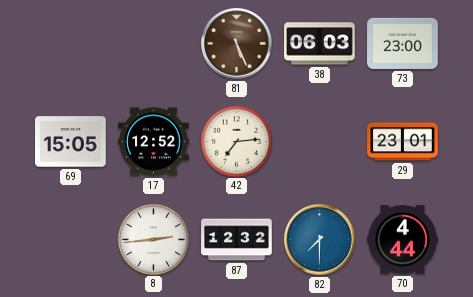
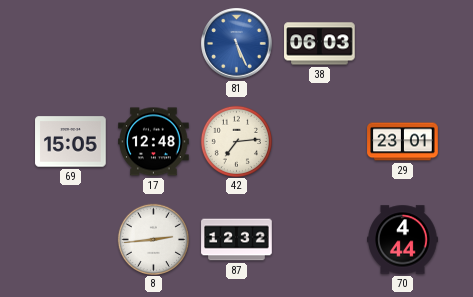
81 dial: brown -> blue (237, 44)
73: 23:00 -> none (403, 43)
17: 12:52 -> 12:48 (154, 142)
82: 7:30 -> none (320, 240)
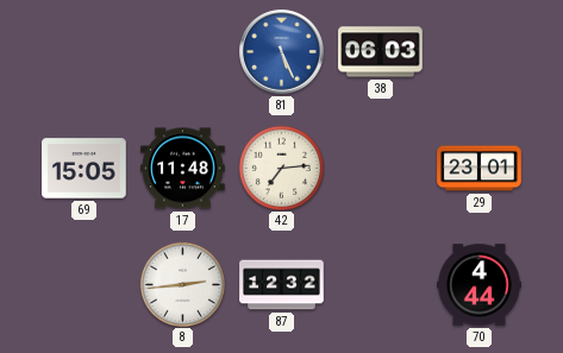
17: 12:48 -> 11:48 (183, 169)
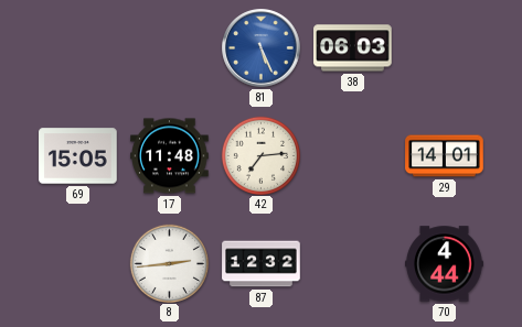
29: 23:01 -> 14:01 (445, 156)
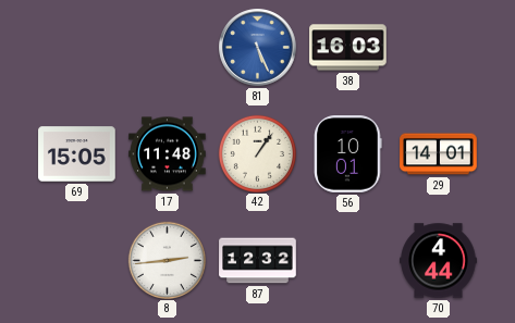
38: 06:03 -> 16:03 (348, 48)
42: 7:14 -> 1:06 (257, 153)
56: none -> 10:01 (348, 154)
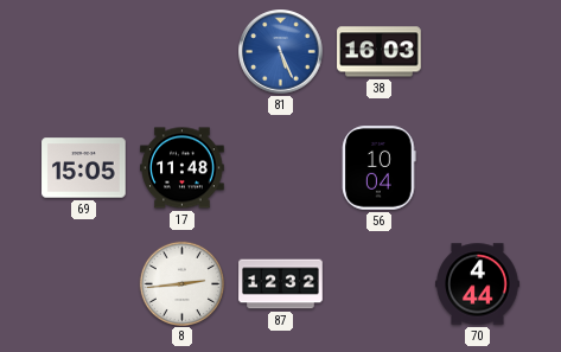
42: 1:06 -> none (257, 153)
56: 10:01 -> 10:04 (380, 168)
29: 14:01 -> none (439, 154)
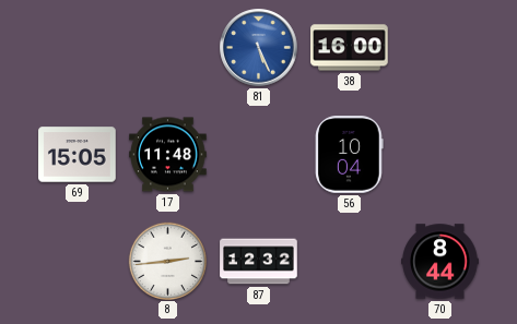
38: 16:03 -> 16:00 (350, 48)
70: 4:44 -> 8:44 (440, 262)
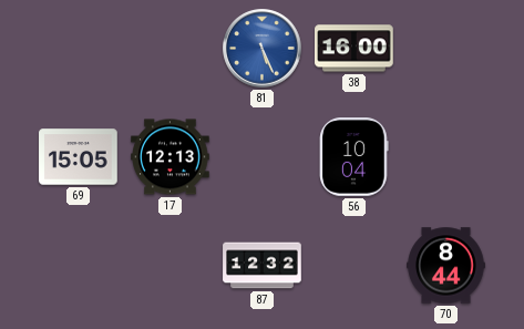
17: 11:48 -> 12:13 (171, 157)
8: 2:44 -> none (167, 261)
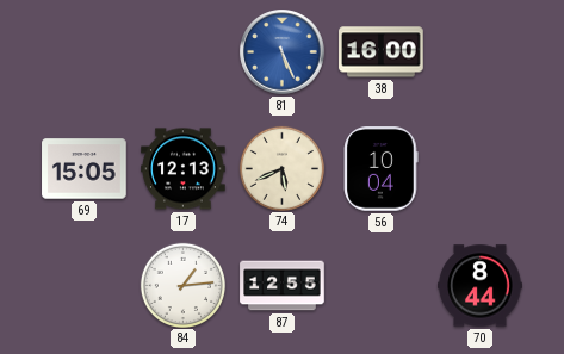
74: none -> 5:41 (281, 168)
84: none -> 1:14 (182, 285)
87: 12:32 -> 12:55 (283, 286)
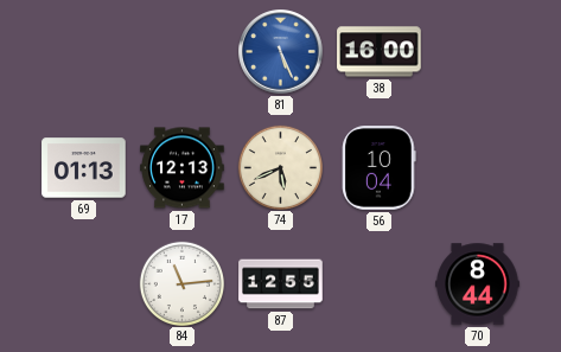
69: 15:05 -> 01:13 (84, 168)
84: 1:14 -> 11:14 (181, 283)
